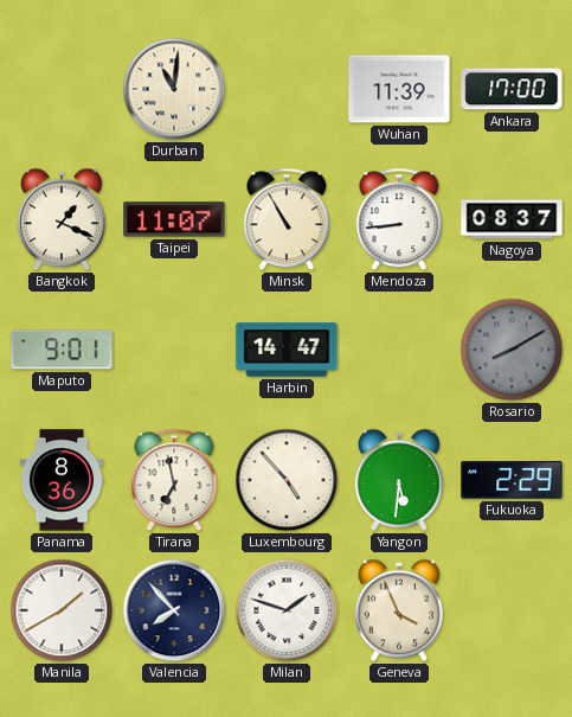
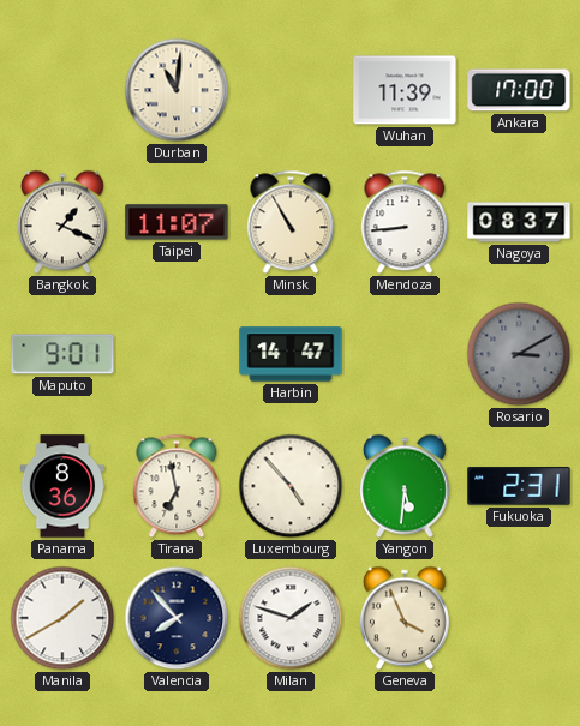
Rosario: 8:10 -> 3:10 (519, 354)
Fukuoka: 2:29 -> 2:31 (519, 486)
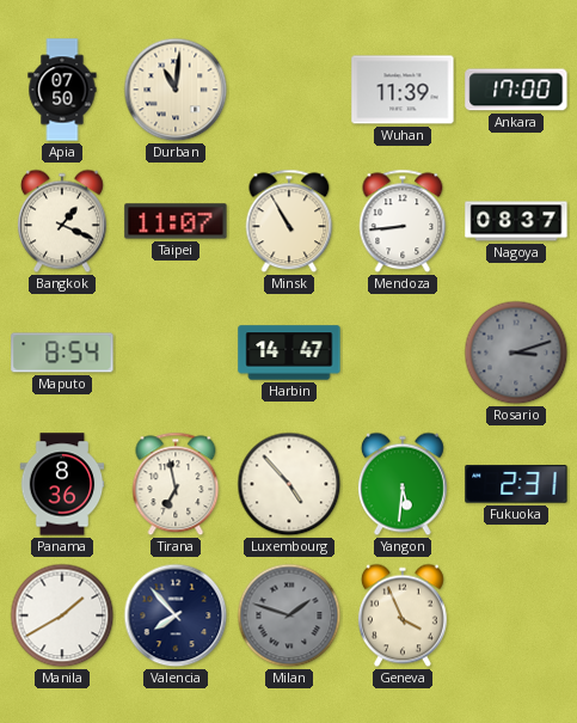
Apia: none -> 07:50 (62, 90)
Maputo: 9:01 -> 8:54 (62, 353)
Rosario: 3:10 -> 3:12 (516, 353)
Milan dial: white -> grey (289, 615)
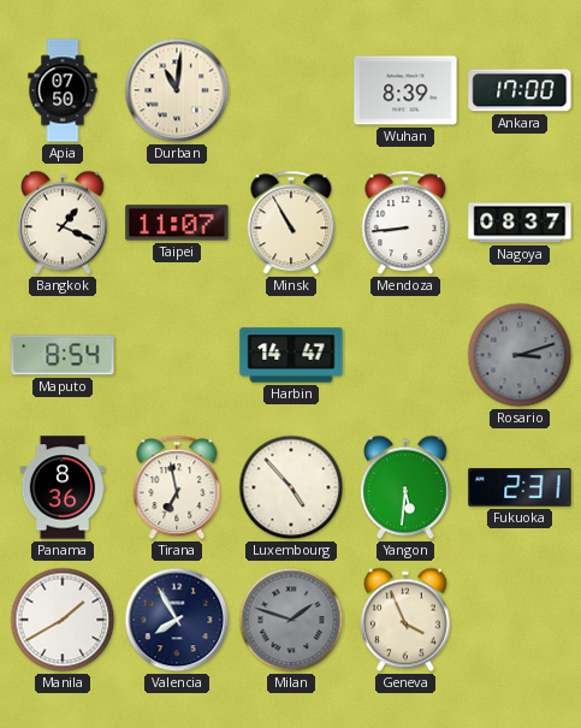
Wuhan: 11:39 -> 8:39 (405, 90)
Valencia: 7:53 -> 7:55 (177, 620)
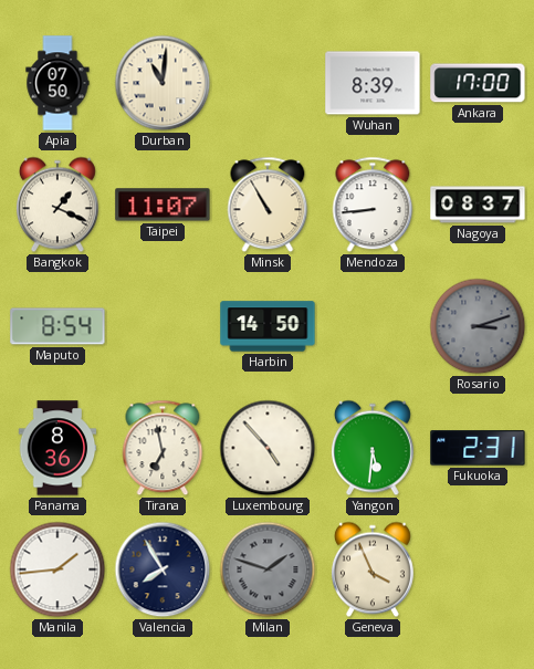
Harbin: 14:47 -> 14:50 (268, 326)
Manila: 1:40 -> 1:44 (57, 569)
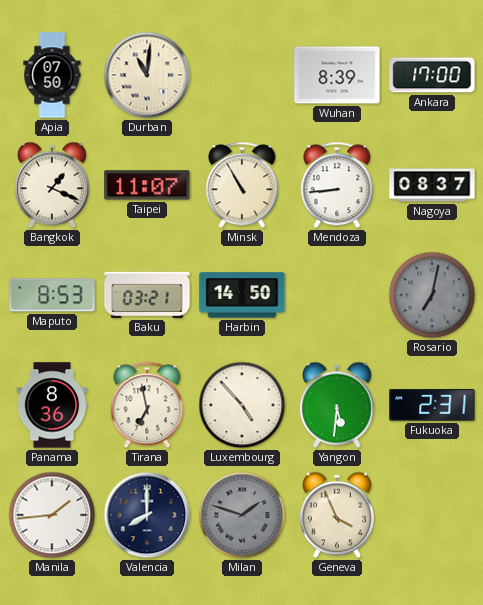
Maputo: 8:54 -> 8:53 (52, 295)
Baku: none -> 03:21 (147, 295)
Rosario: 3:12 -> 7:02 (432, 295)
Valencia: 7:55 -> 8:00 (147, 515)
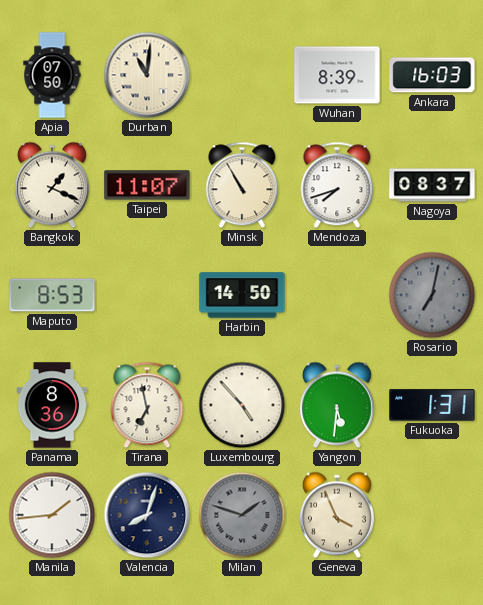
Ankara: 17:00 -> 16:03 (432, 75)
Mendoza: 8:44 -> 7:42 (337, 185)
Baku: 03:21 -> none (147, 295)
Fukuoka: 2:31 -> 1:31 (432, 405)
Valencia: 8:00 -> 8:03 (147, 515)
